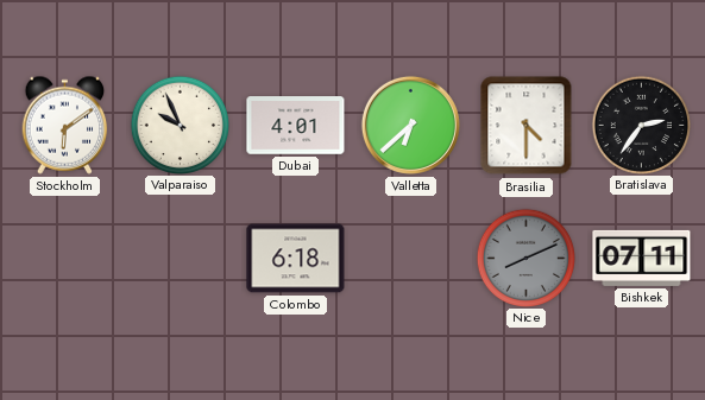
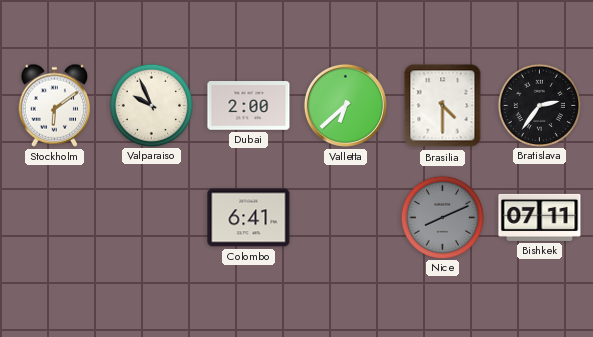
Dubai: 4:01 -> 2:00 (249, 106)
Colombo: 6:18 -> 6:41 (249, 218)
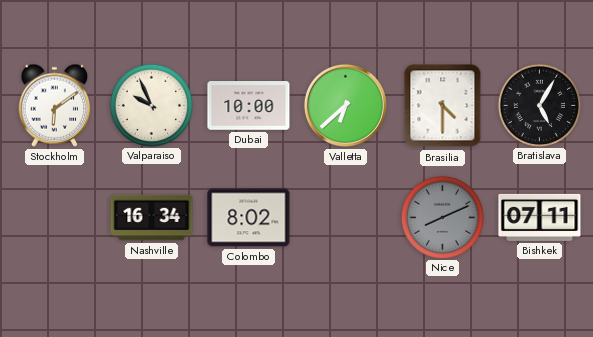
Dubai: 2:00 -> 10:00 (249, 106)
Bratislava: 2:36 -> 5:05 (539, 105)
Nashville: none -> 16:34 (152, 218)
Colombo: 6:41 -> 8:02 (249, 218)
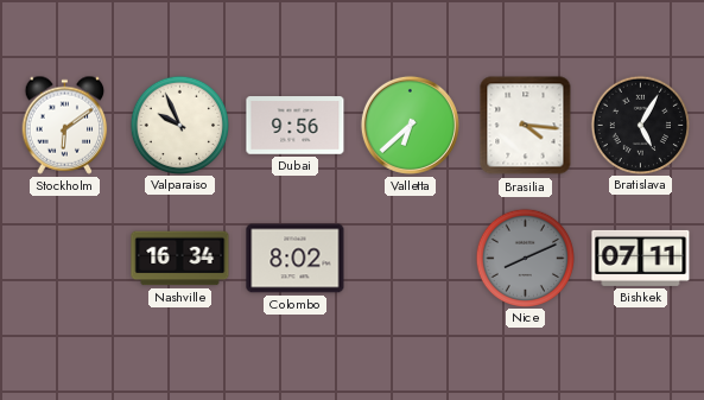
Dubai: 10:00 -> 9:56 (296, 126)
Brasilia: 4:30 -> 4:16 (526, 126)
